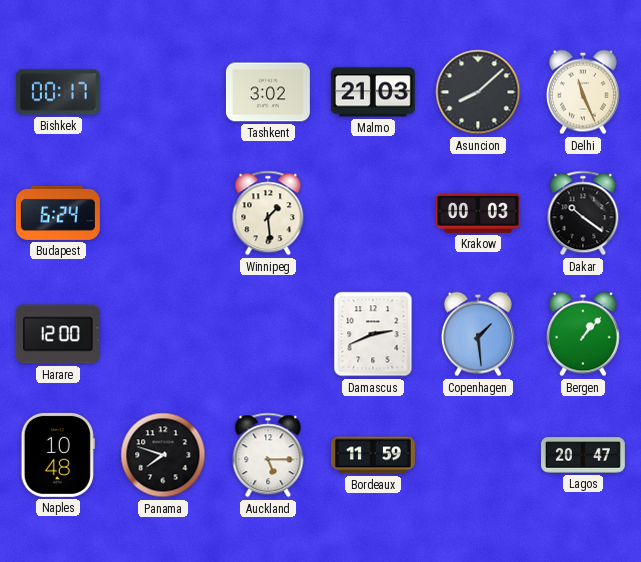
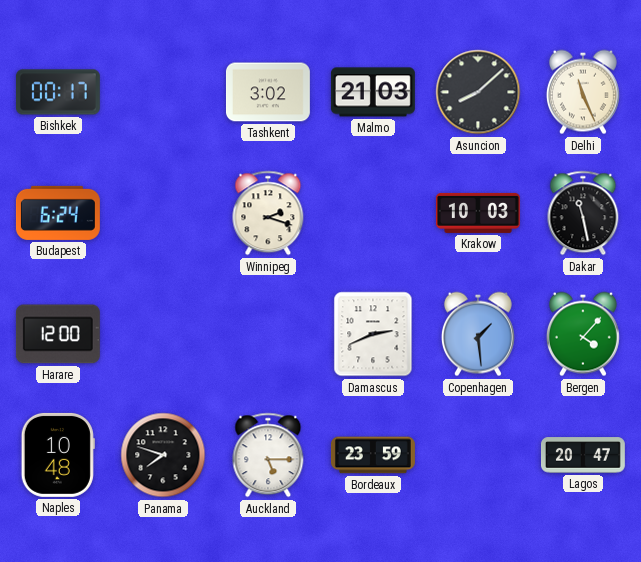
Winnipeg: 1:29 -> 2:18 (268, 213)
Krakow: 00:03 -> 10:03 (478, 213)
Dakar: 10:21 -> 11:28 (583, 213)
Bergen: 1:07 -> 4:07 (583, 334)
Bordeaux: 11:59 -> 23:59 (373, 455)
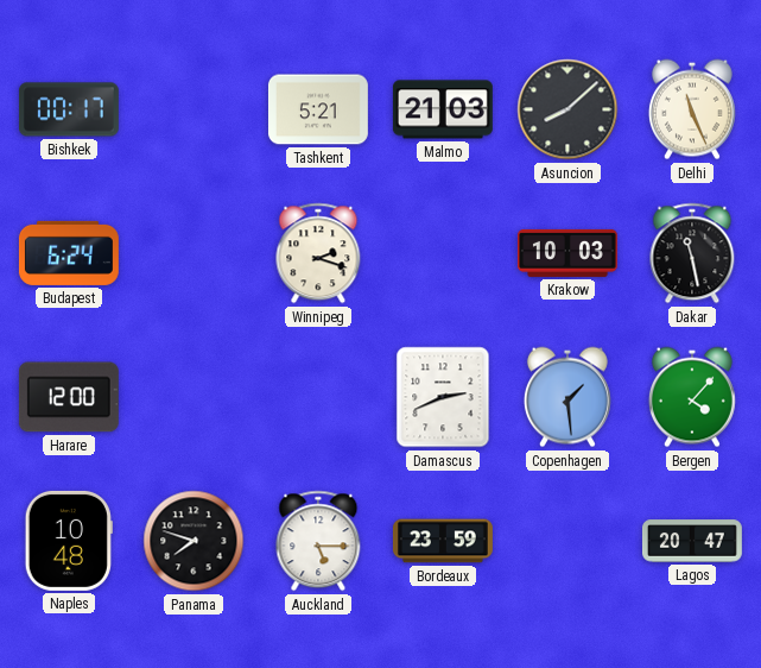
Tashkent: 3:02 -> 5:21 (318, 109)
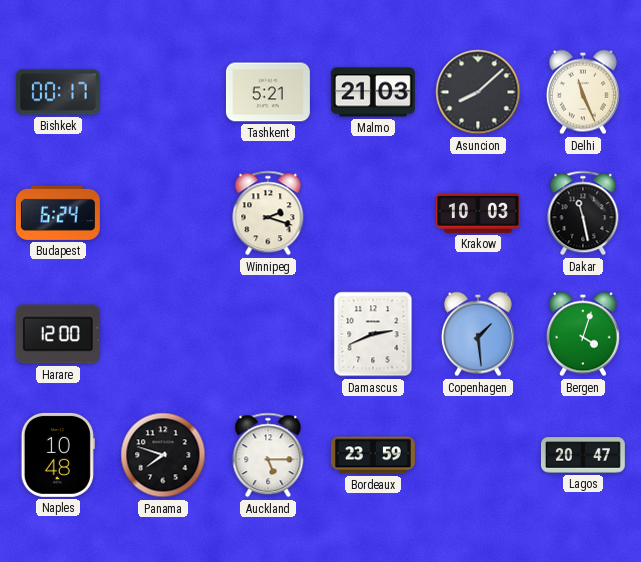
Bergen: 4:07 -> 4:03 (583, 334)
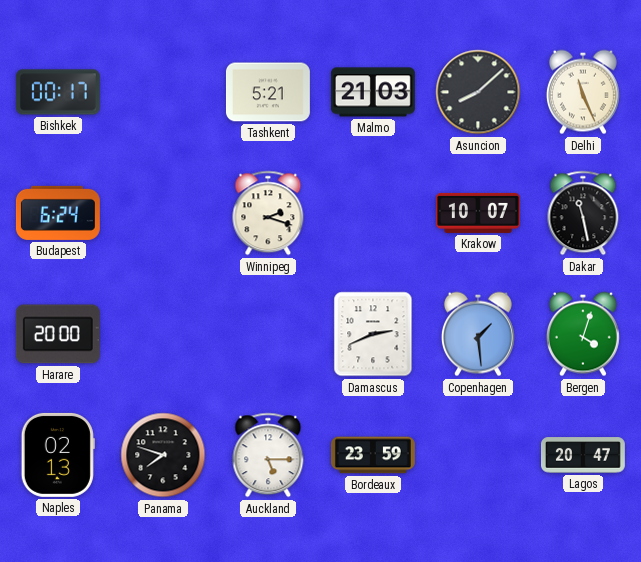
Krakow: 10:03 -> 10:07 (478, 213)
Harare: 12:00 -> 20:00 (58, 334)
Naples: 10:48 -> 02:13 (58, 455)
